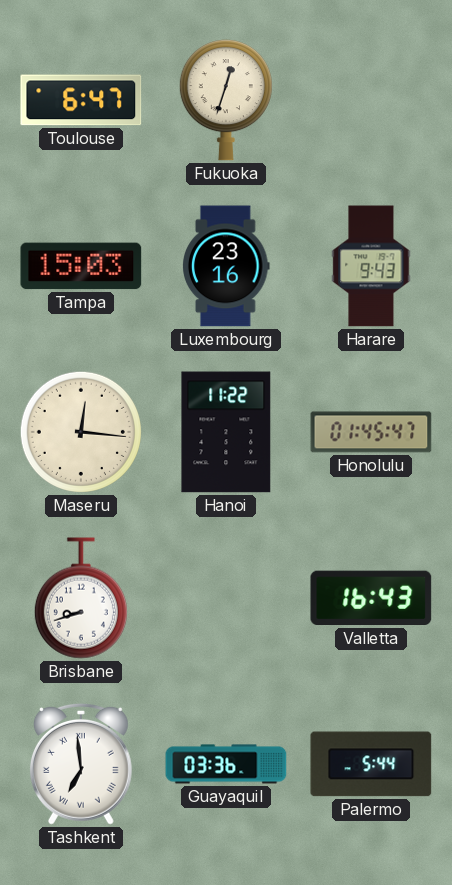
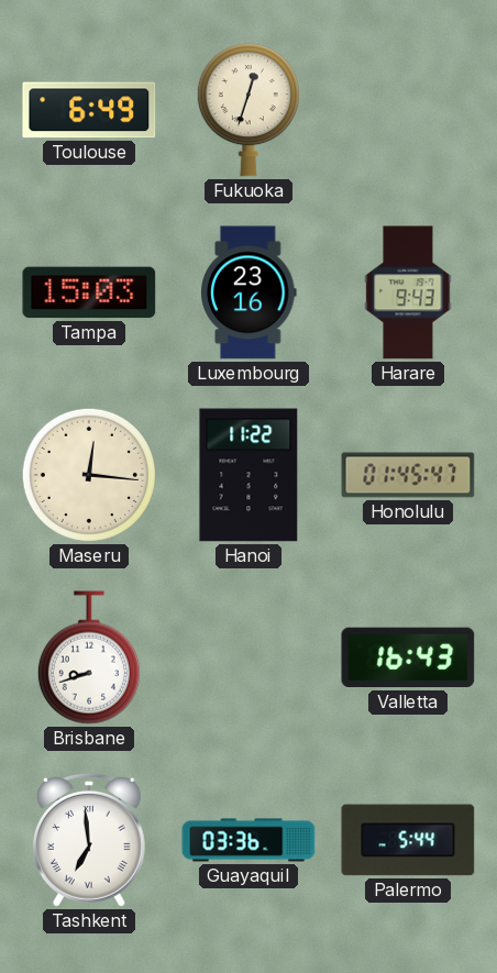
Toulouse: 6:47 -> 6:49 (89, 110)
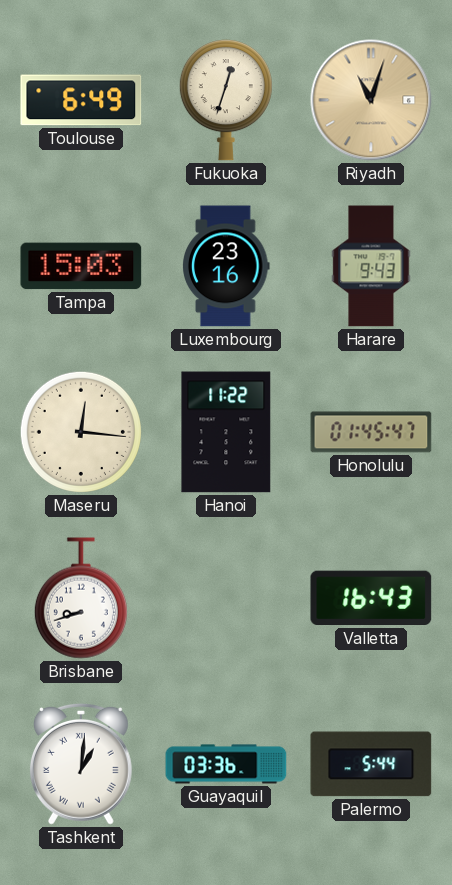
Riyadh: none -> 11:03 (371, 100)
Tashkent: 6:59 -> 1:01 (81, 764)
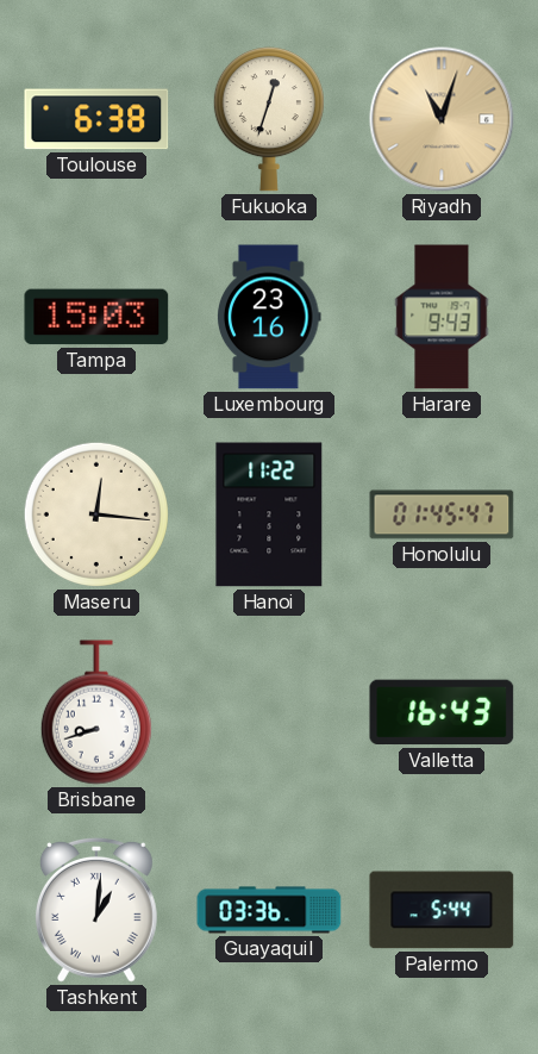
Toulouse: 6:49 -> 6:38 (96, 119)
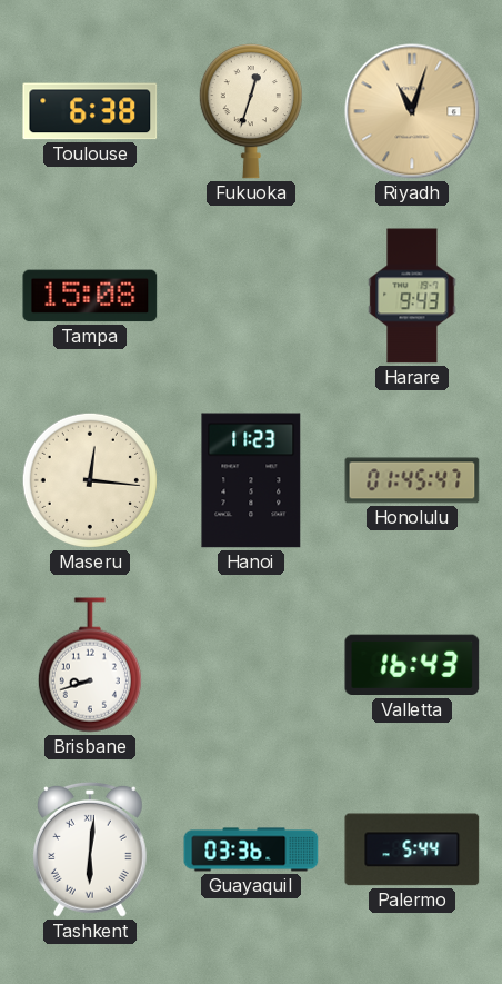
Tampa: 15:03 -> 15:08 (90, 296)
Luxembourg: 23:16 -> none (270, 317)
Hanoi: 11:22 -> 11:23 (251, 480)
Tashkent: 1:01 -> 6:01 (90, 849)
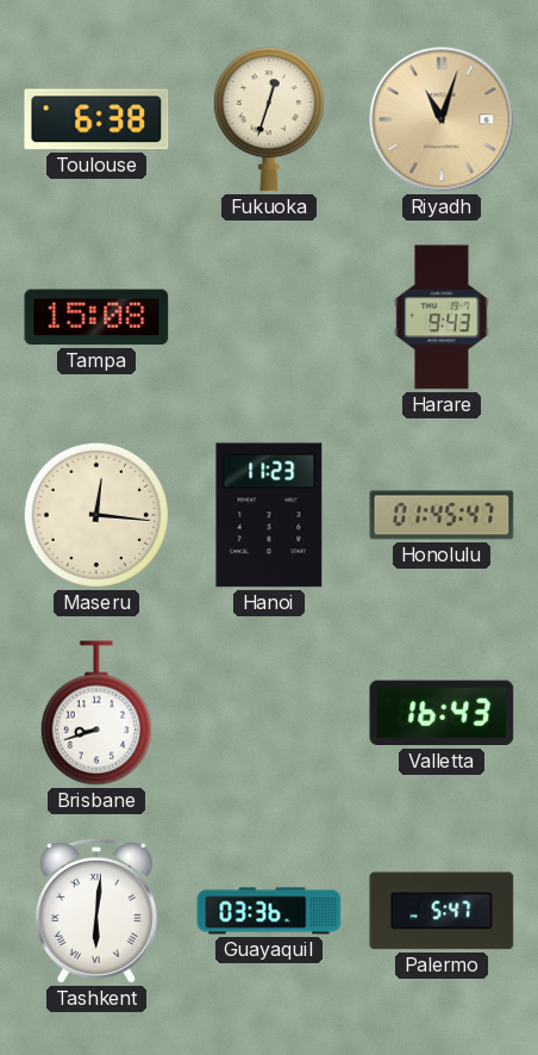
Palermo: 5:44 -> 5:47 (442, 911)
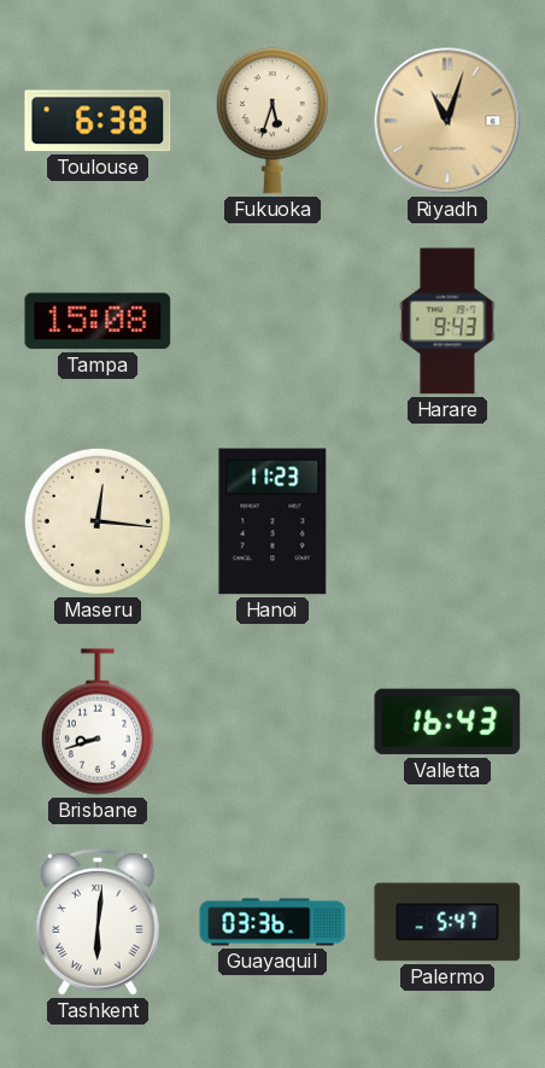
Fukuoka: 12:33 -> 5:33 (272, 121)
Honolulu: 01:45 -> none (442, 515)
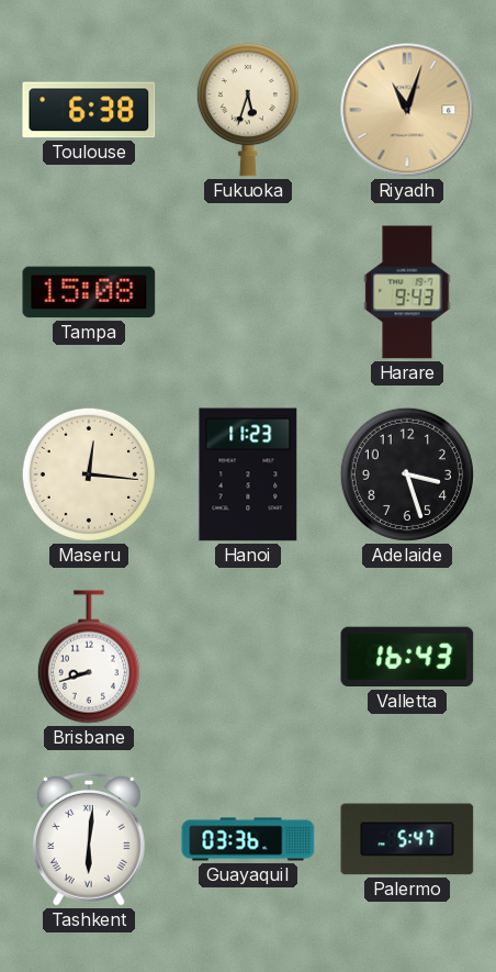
Adelaide: none -> 3:27 (407, 474)
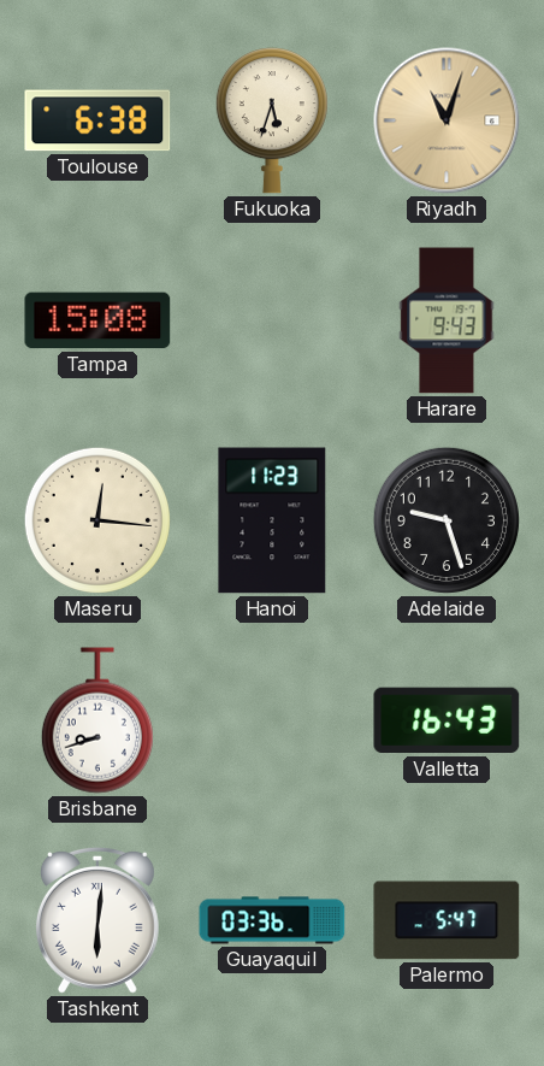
Adelaide: 3:27 -> 9:27 (447, 520)
